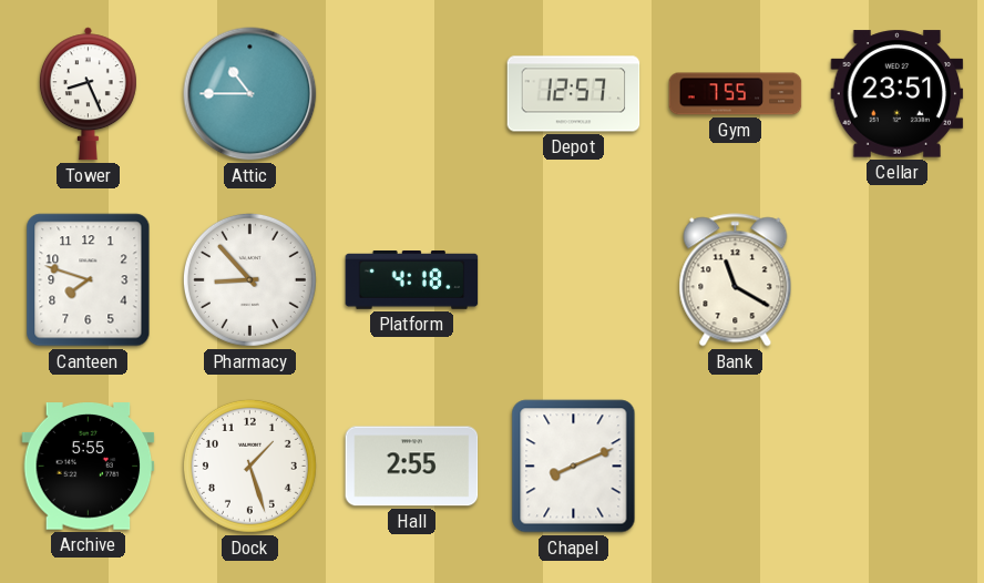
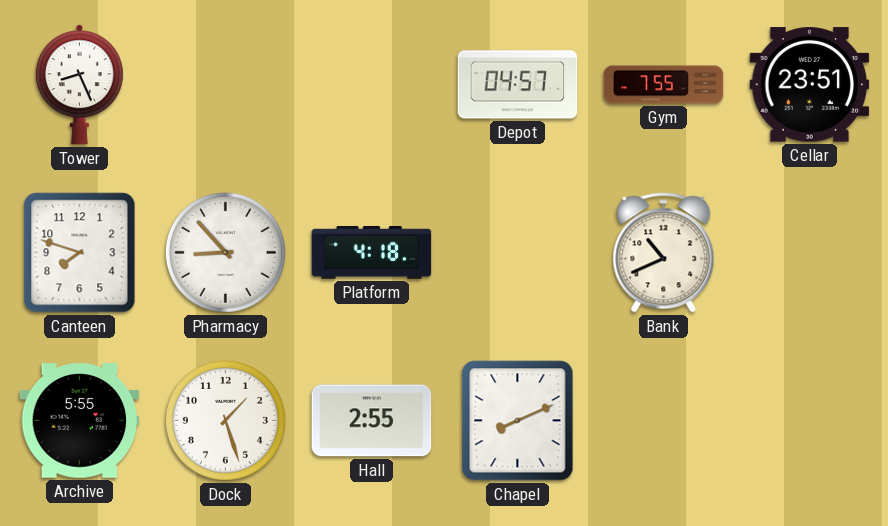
Attic: 10:45 -> none (250, 94)
Depot: 12:57 -> 04:57 (518, 85)
Bank: 11:20 -> 10:41 (664, 253)
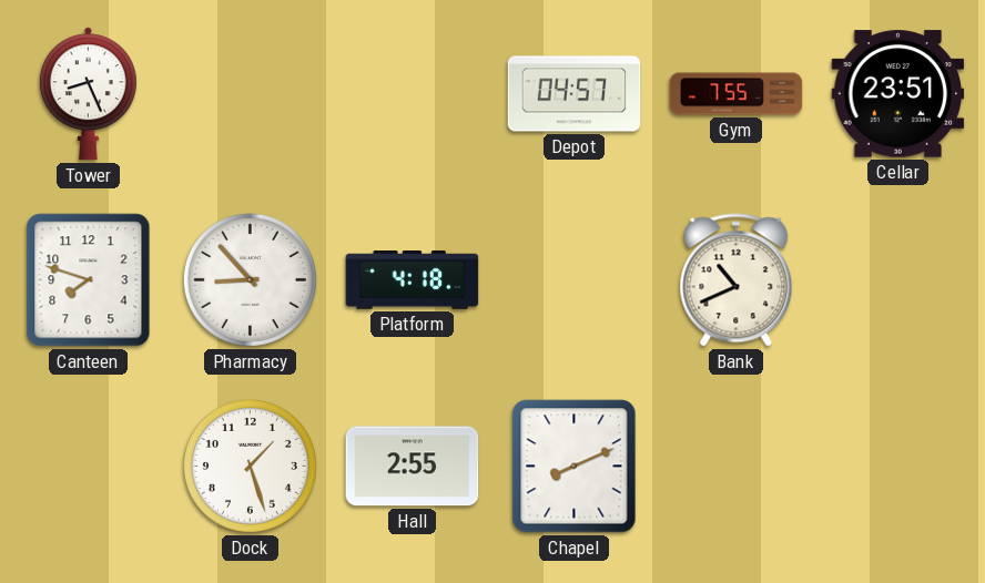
Archive: 5:55 -> none (80, 421)
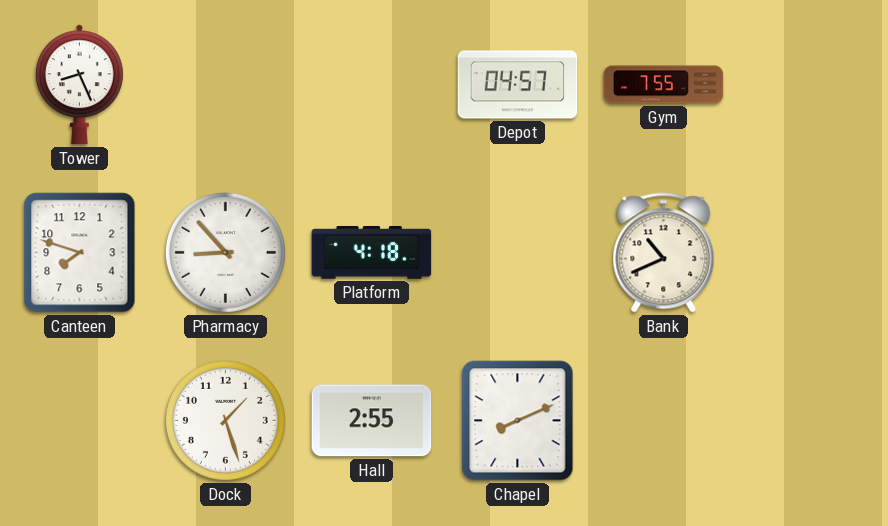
Cellar: 23:51 -> none (898, 94)
